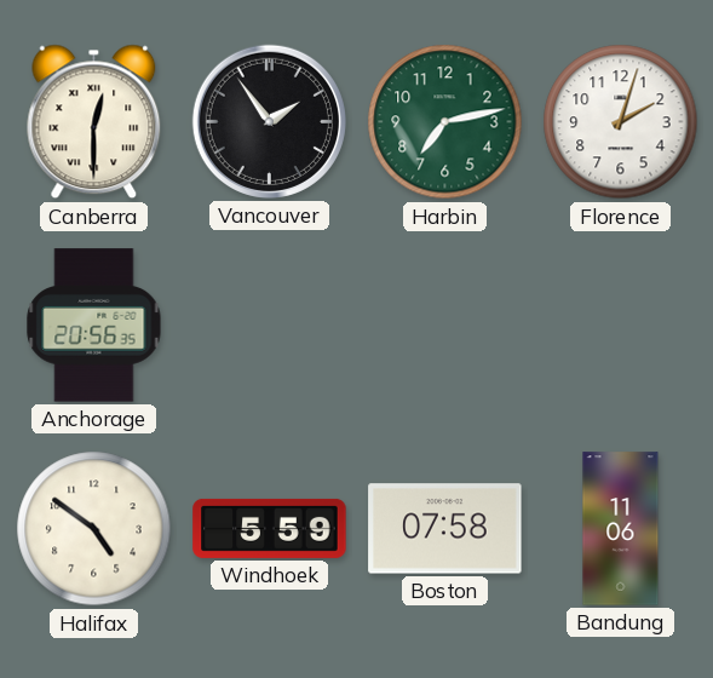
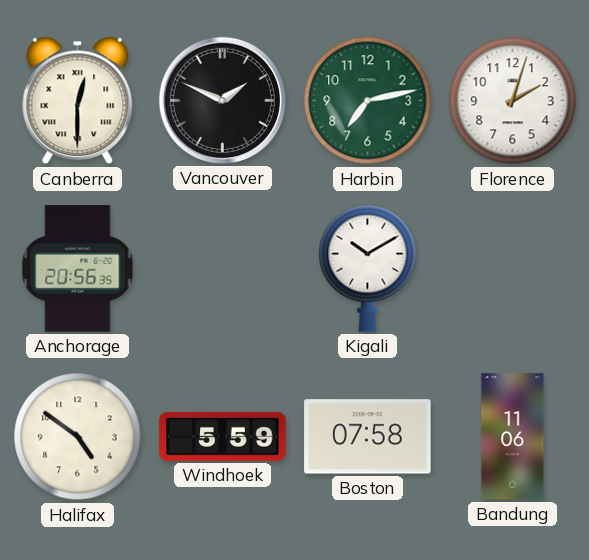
Vancouver: 1:54 -> 1:49 (222, 100)
Kigali: none -> 10:10 (368, 268)
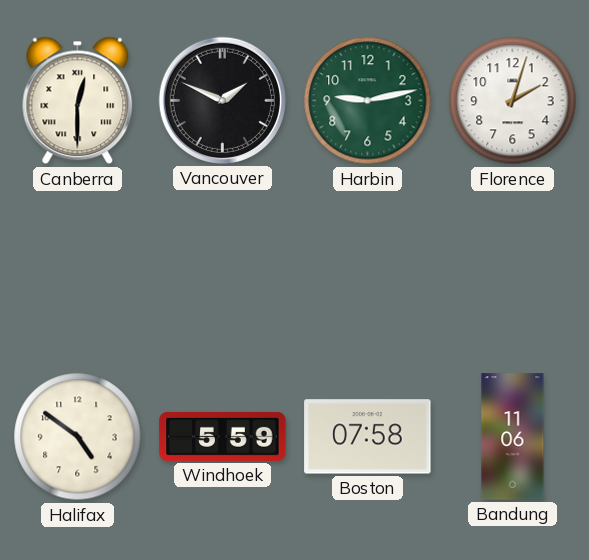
Harbin: 7:13 -> 9:13 (368, 101)
Anchorage: 20:56 -> none (78, 269)
Kigali: 10:10 -> none (368, 268)
